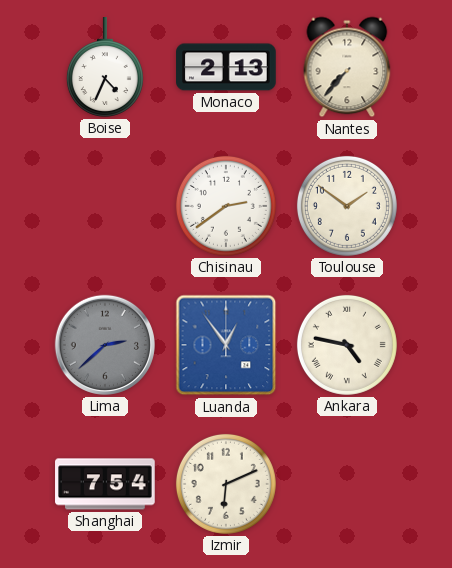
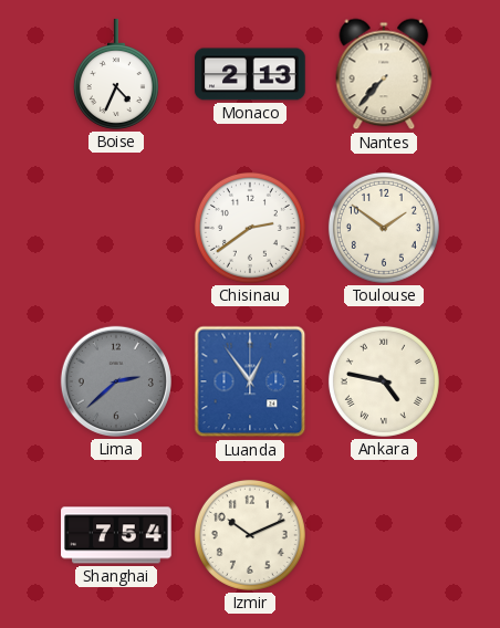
Izmir: 6:11 -> 10:11 (250, 535)
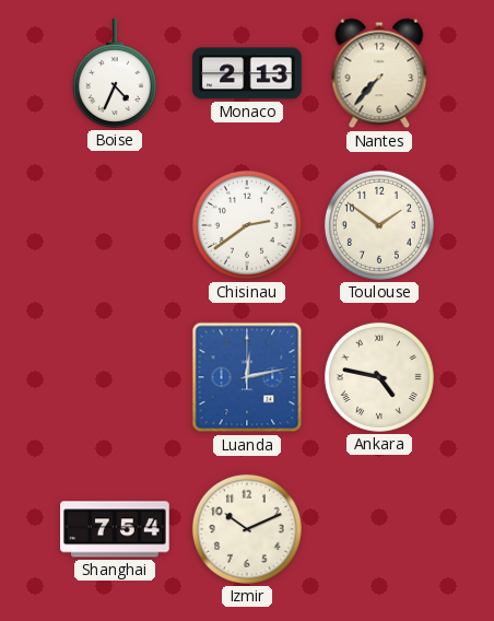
Lima: 2:38 -> none (116, 381)
Luanda: 12:54 -> 12:13 (247, 377)
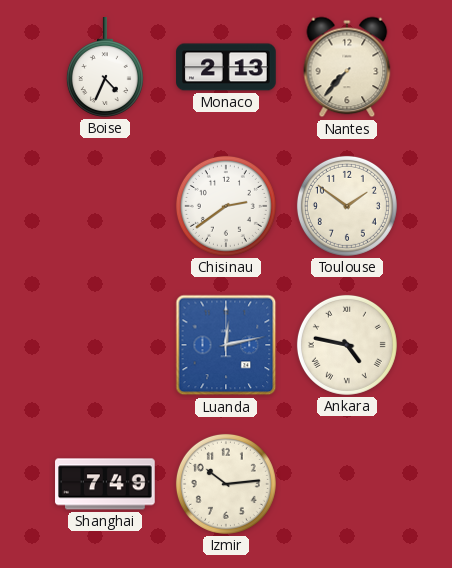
Shanghai: 7:54 -> 7:49 (105, 484)
Izmir: 10:11 -> 10:14 (226, 484)
